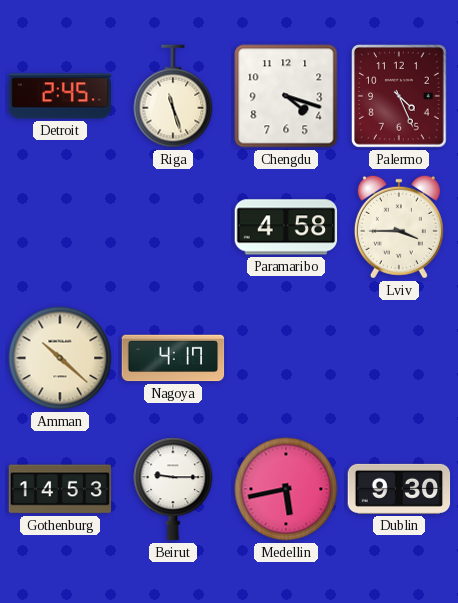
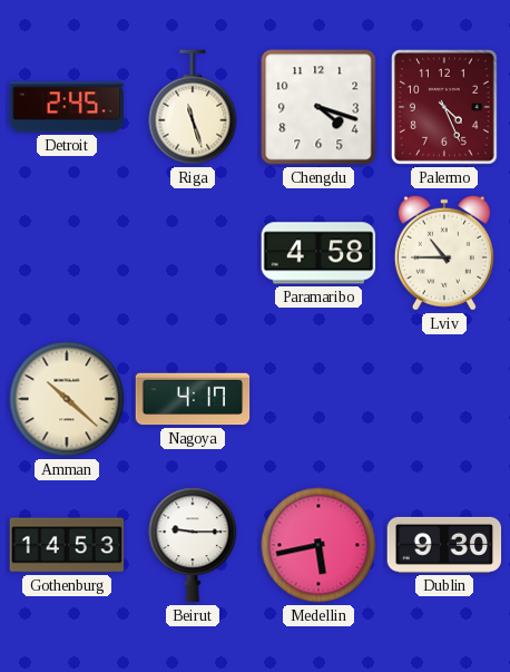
Lviv: 3:45 -> 10:45 (444, 253)
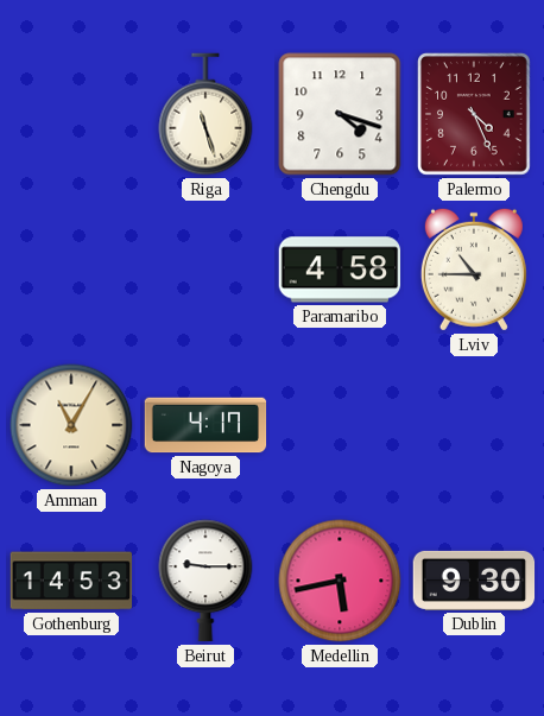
Detroit: 2:45 -> none (67, 107)
Amman: 10:22 -> 11:05 (71, 425)
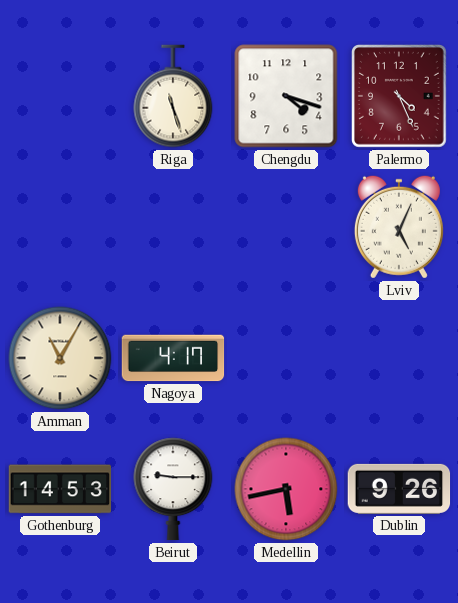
Paramaribo: 4:58 -> none (340, 270)
Lviv: 10:45 -> 5:04 (399, 227)
Dublin: 9:30 -> 9:26 (399, 489)
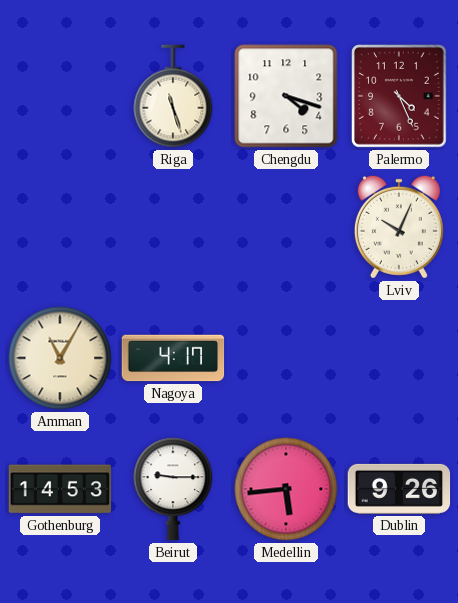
Lviv: 5:04 -> 10:04 (399, 227)
Medellin: 5:43 -> 5:44 (286, 489)
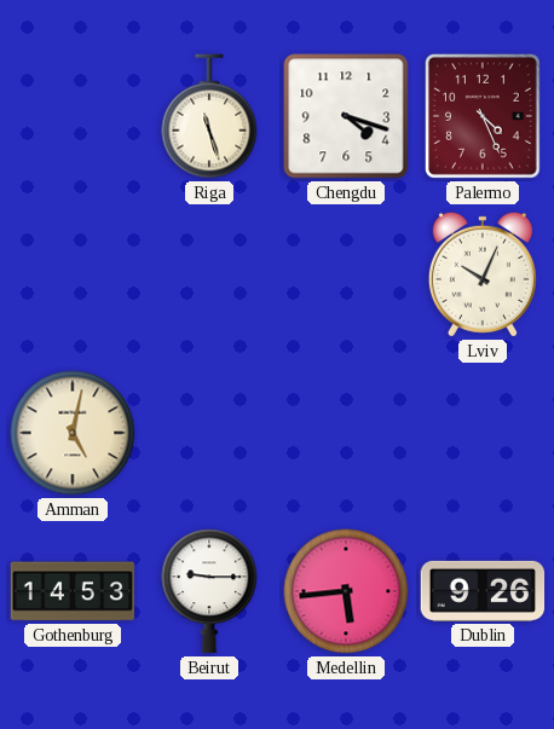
Amman: 11:05 -> 5:02 (73, 433)
Nagoya: 4:17 -> none (173, 358)
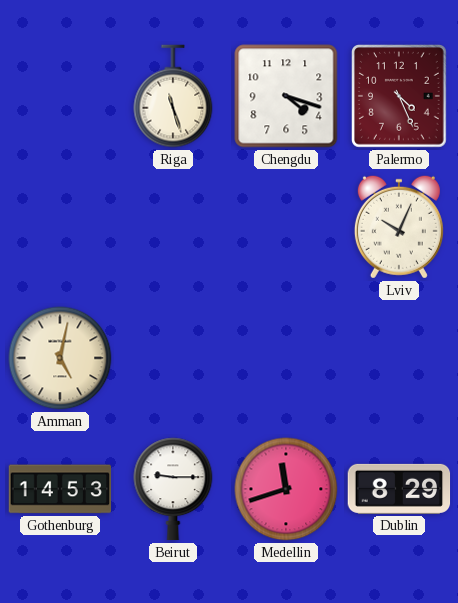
Medellin: 5:44 -> 11:42 (286, 489)
Dublin: 9:26 -> 8:29 (399, 489)
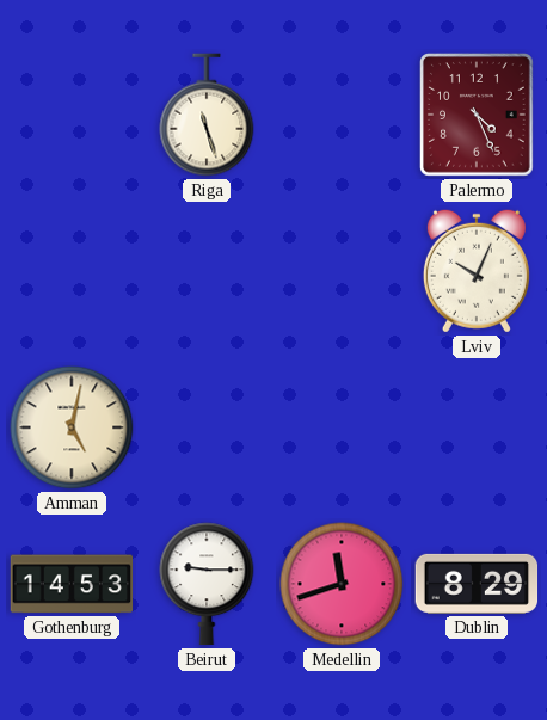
Chengdu: 4:18 -> none (286, 96)
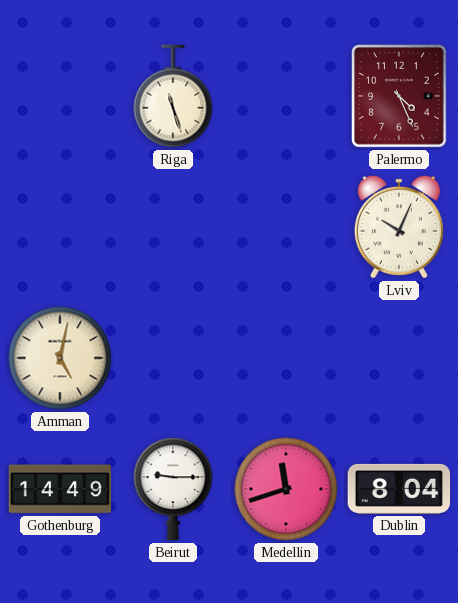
Gothenburg: 14:53 -> 14:49 (60, 489)
Dublin: 8:29 -> 8:04 (399, 489)
